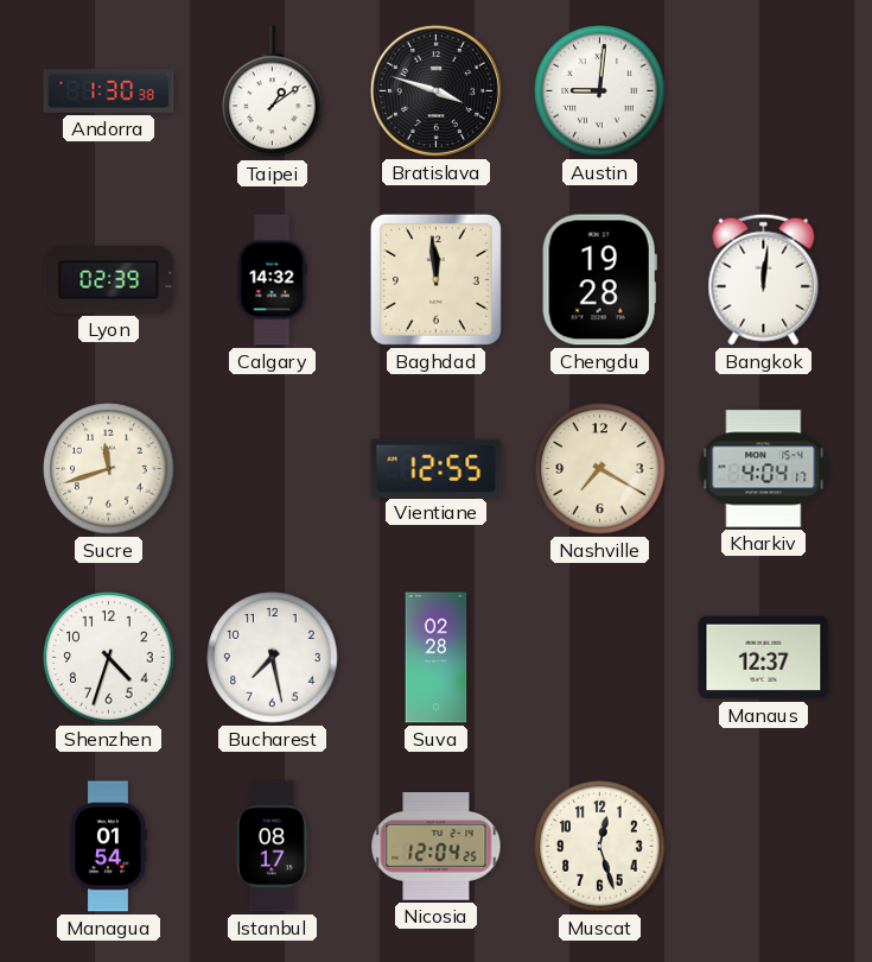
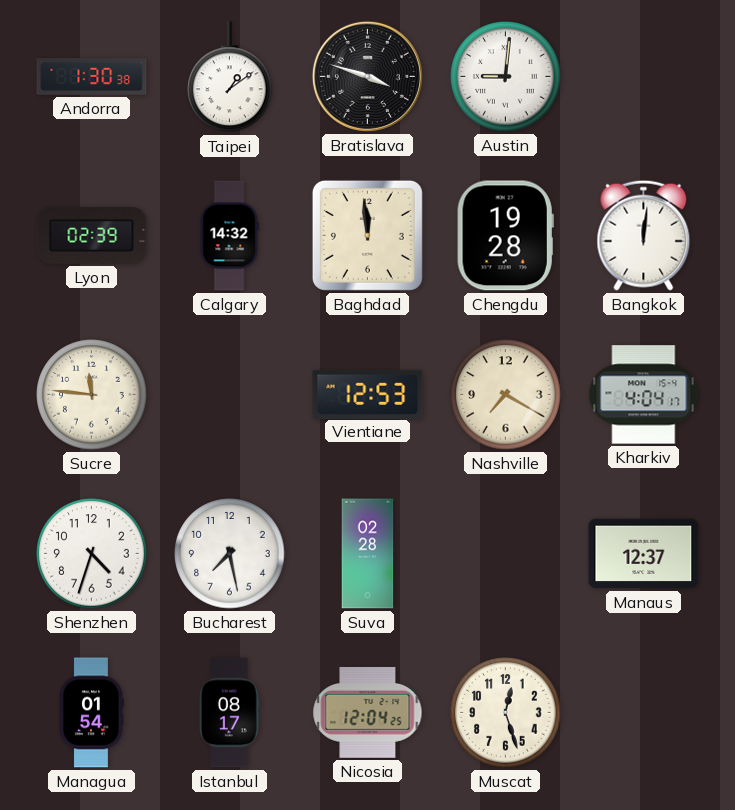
Sucre: 11:42 -> 11:46 (92, 395)
Vientiane: 12:55 -> 12:53 (368, 394)
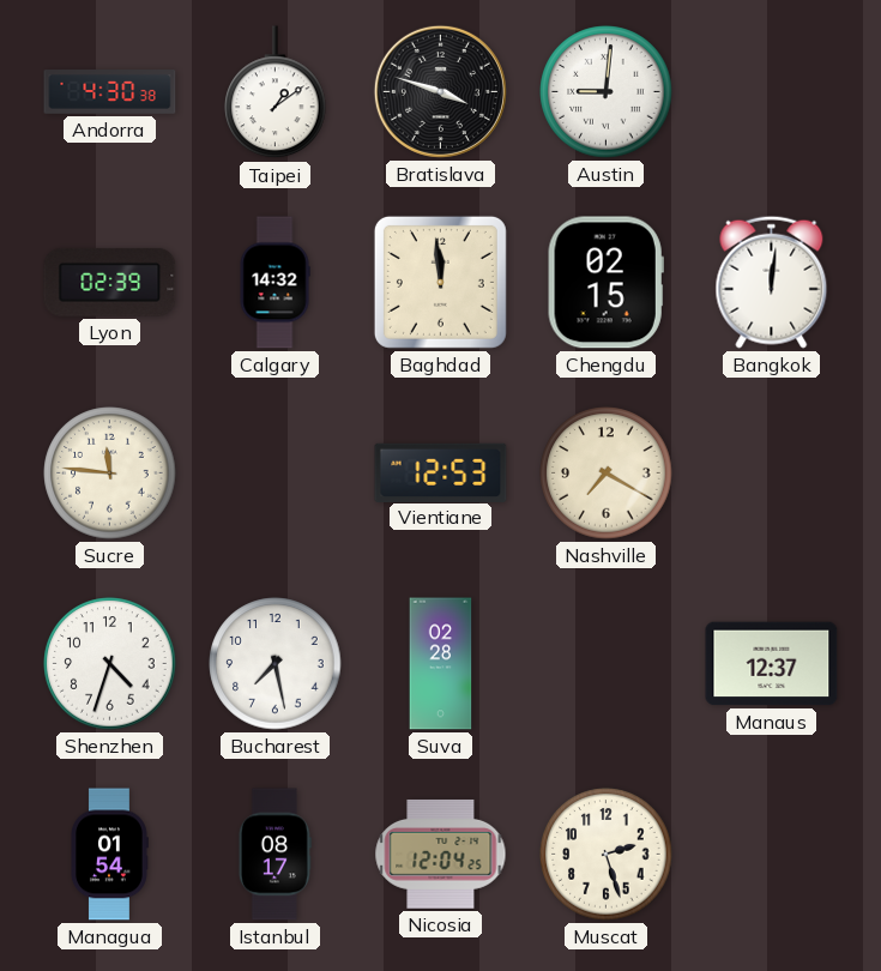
Andorra: 1:30 -> 4:30 (110, 92)
Chengdu: 19:28 -> 02:15 (605, 283)
Kharkiv: 4:04 -> none (644, 395)
Muscat: 12:27 -> 2:27 (607, 855)
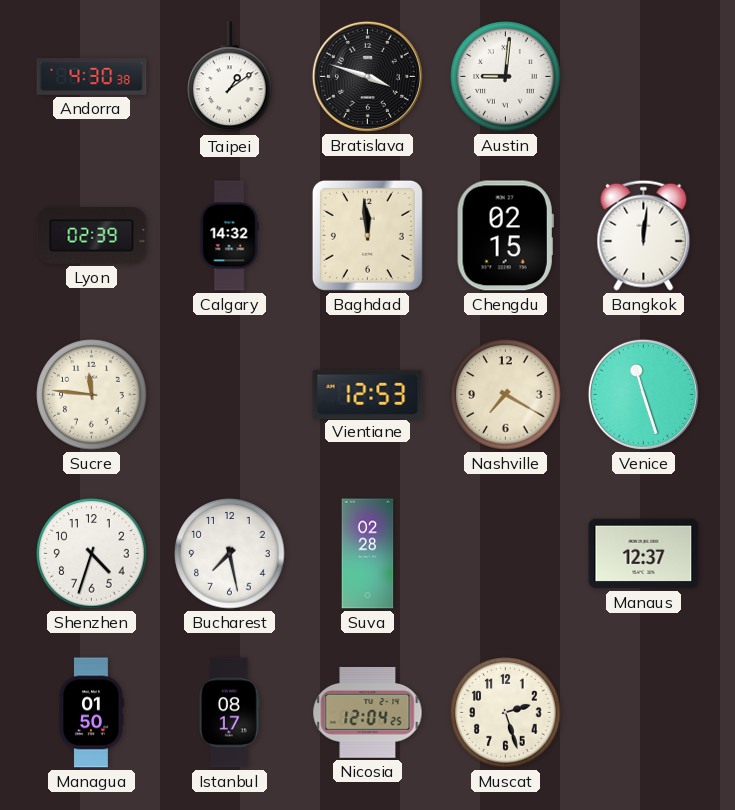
Venice: none -> 11:27 (643, 394)
Managua: 01:54 -> 01:50 (92, 713)
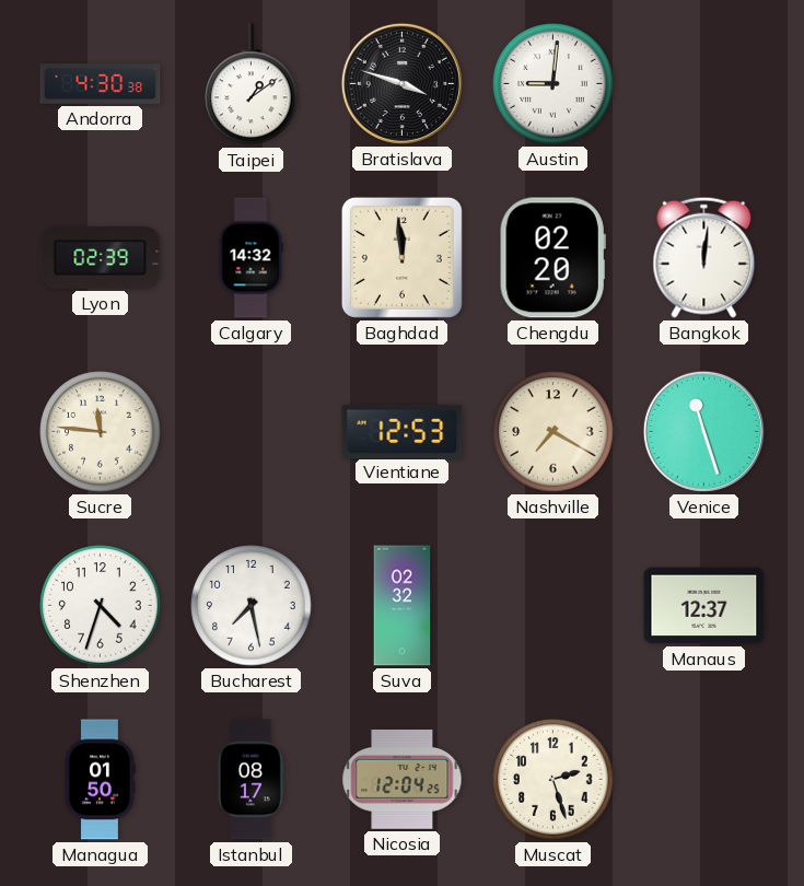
Chengdu: 02:15 -> 02:20 (552, 258)
Suva: 02:28 -> 02:32 (403, 606)
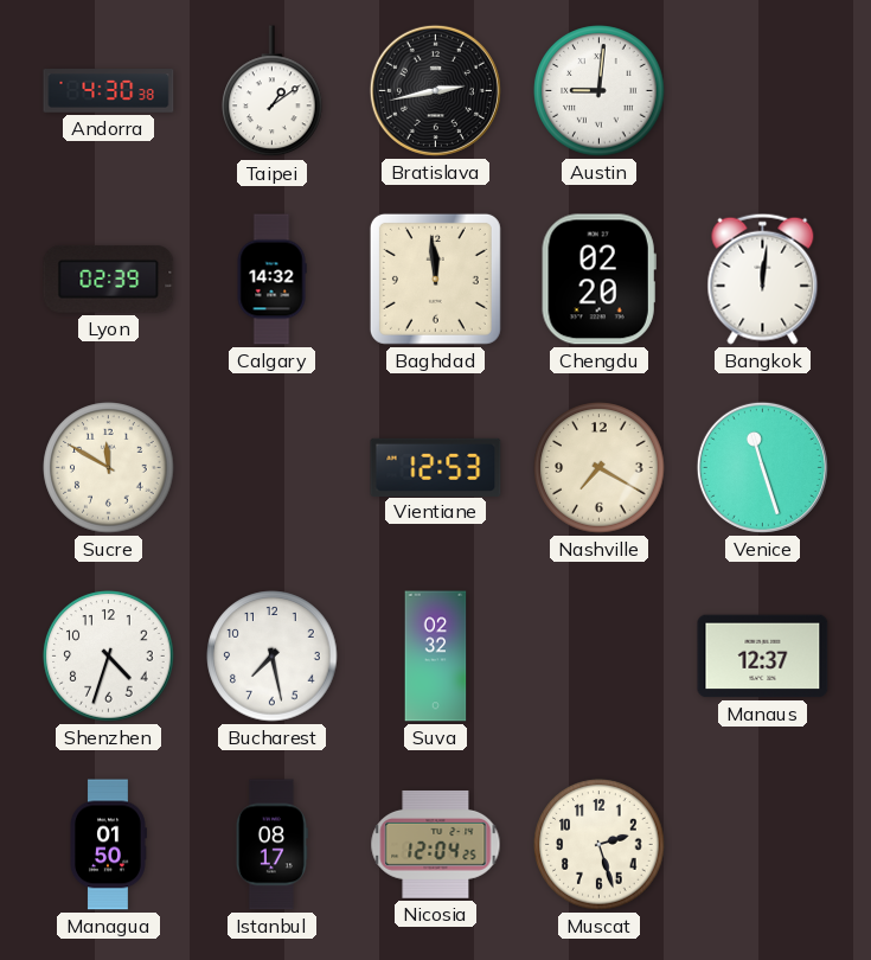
Bratislava: 3:48 -> 2:43 (435, 90)
Sucre: 11:46 -> 11:50 (109, 468)
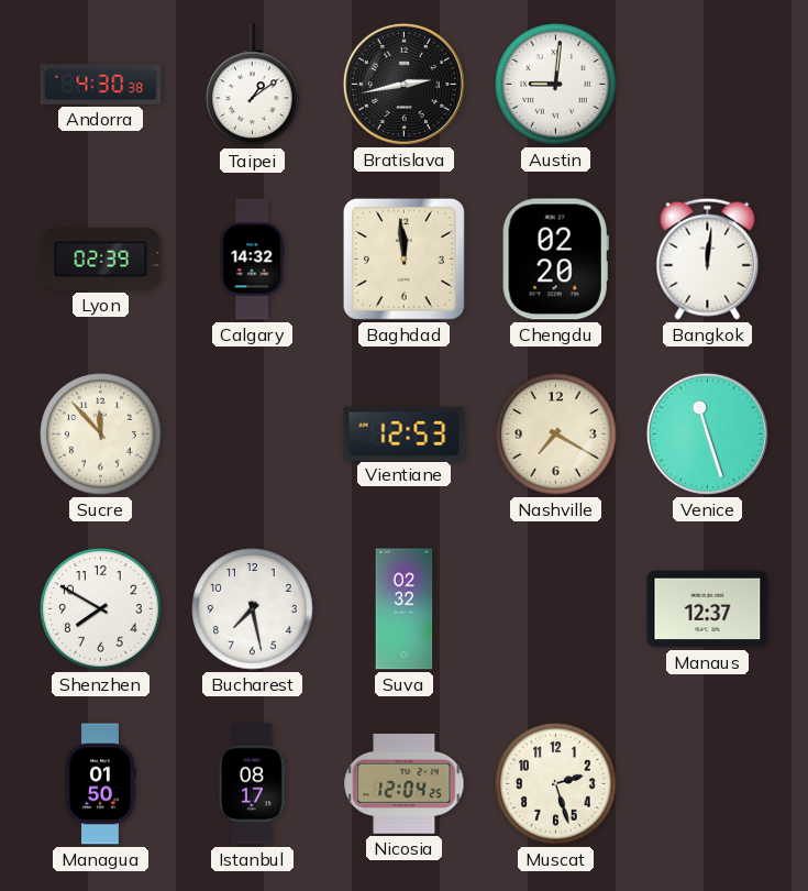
Sucre: 11:50 -> 11:53 (101, 435)
Shenzhen: 4:33 -> 7:50 (101, 609)
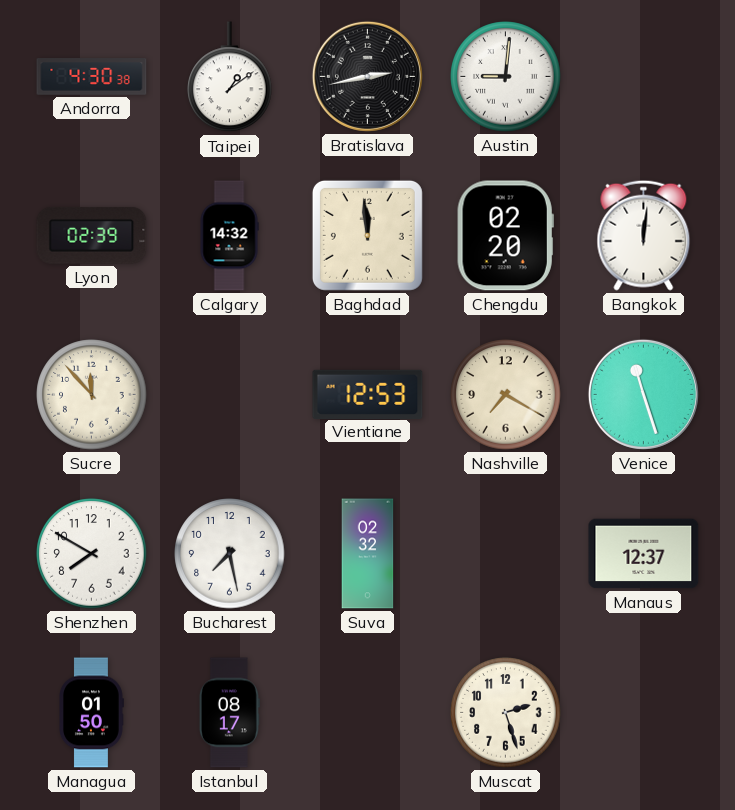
Nicosia: 12:04 -> none (405, 783)
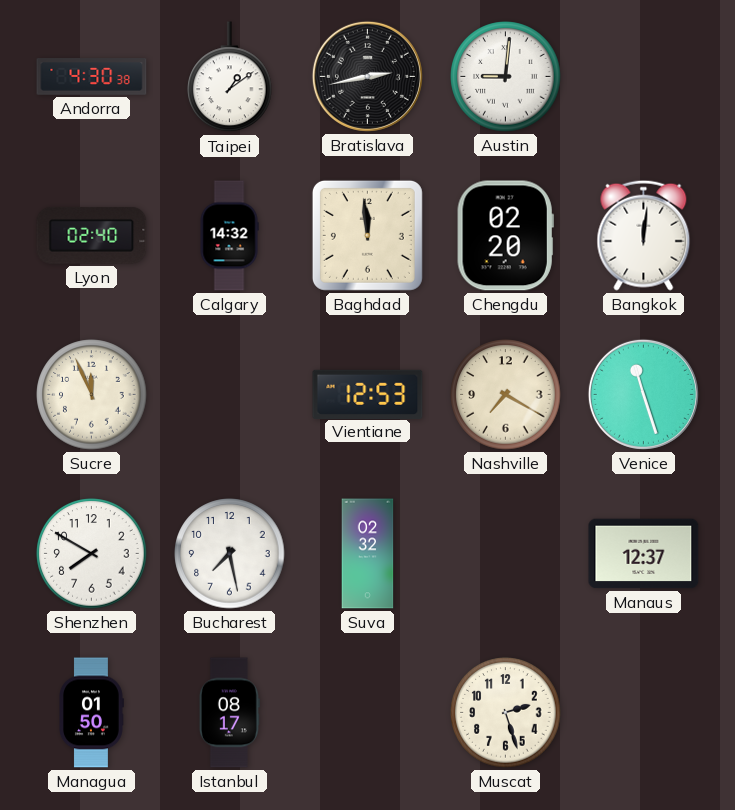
Lyon: 02:39 -> 02:40 (92, 235)
Sucre: 11:53 -> 11:56 (92, 395)
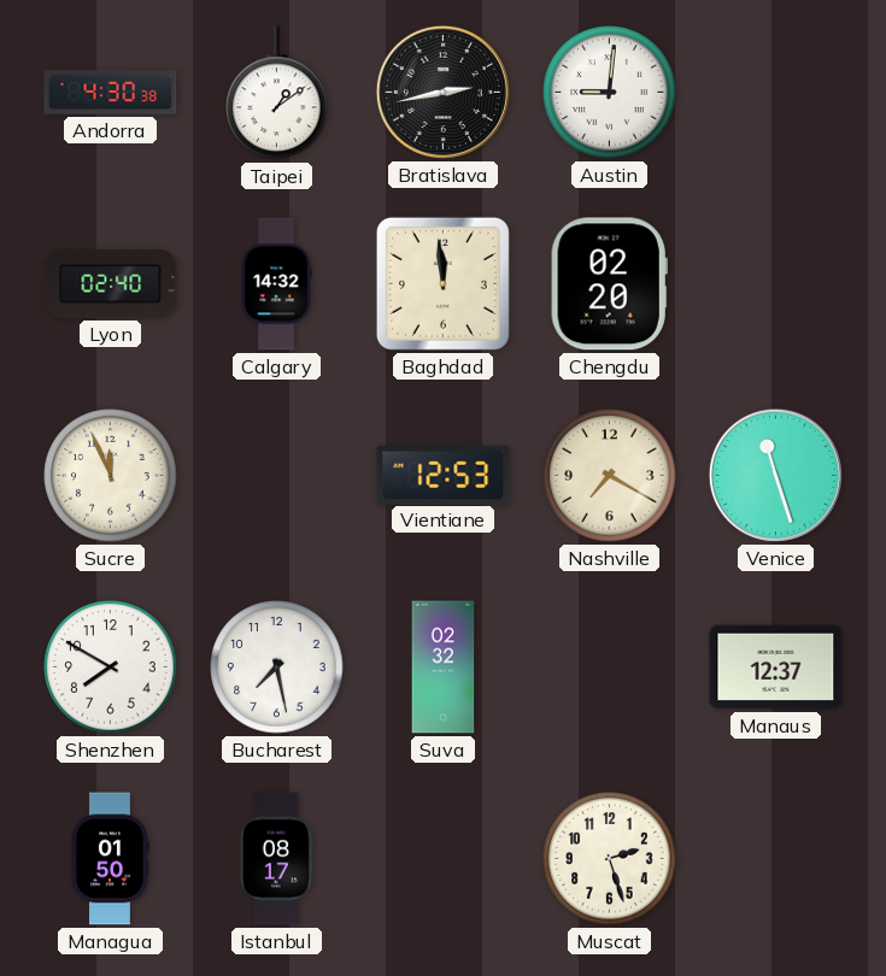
Bangkok: 12:01 -> none (644, 235)
